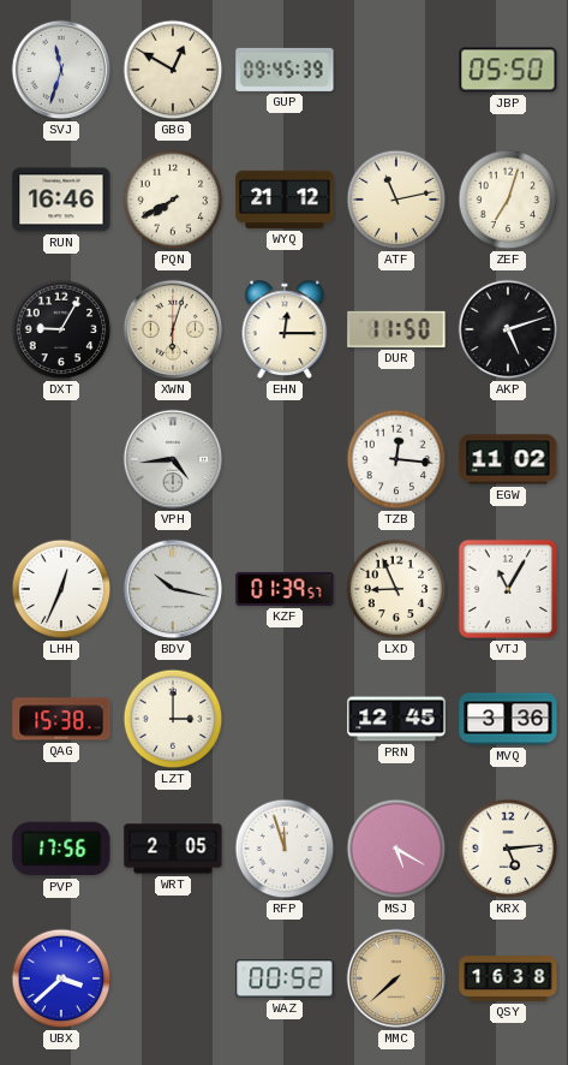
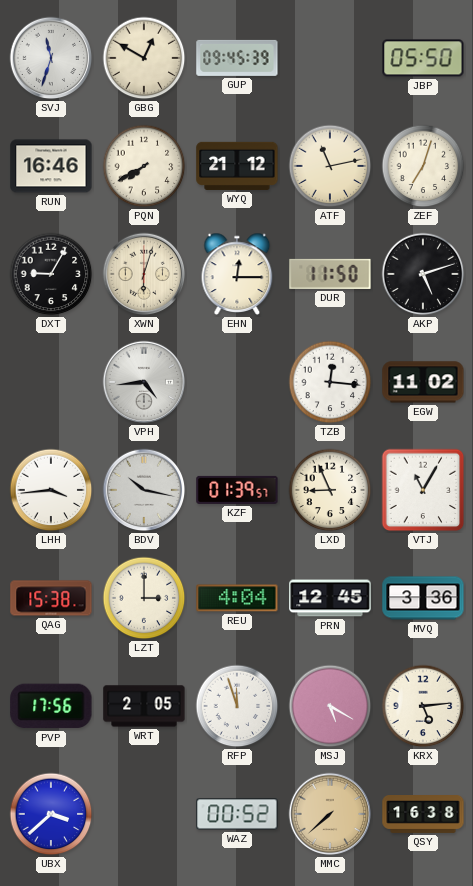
LHH: 12:34 -> 3:44 (51, 490)
REU: none -> 4:04 (237, 598)
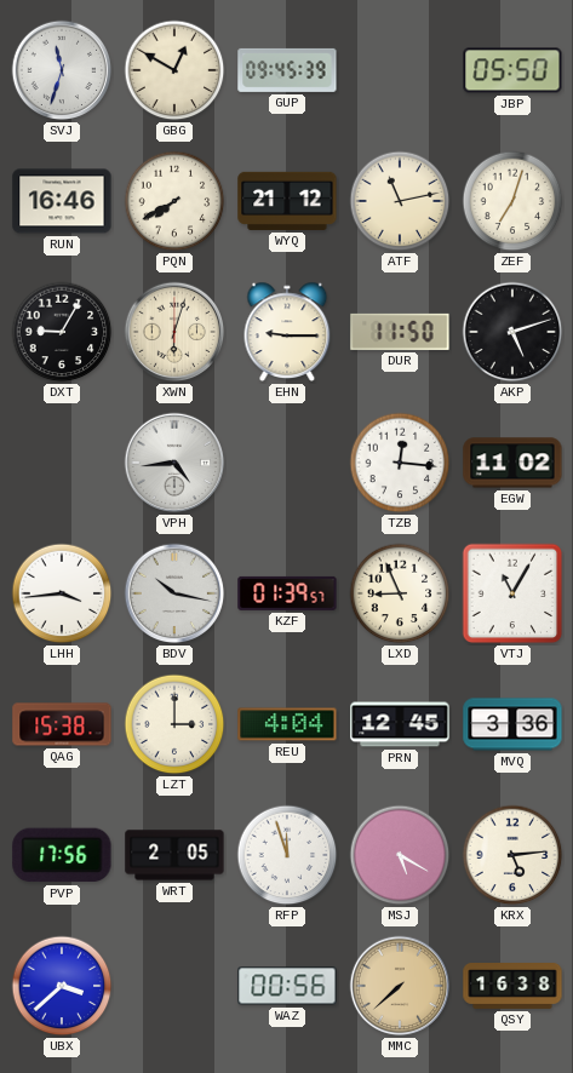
EHN: 12:15 -> 9:15 (287, 332)
WAZ: 00:52 -> 00:56 (287, 986)
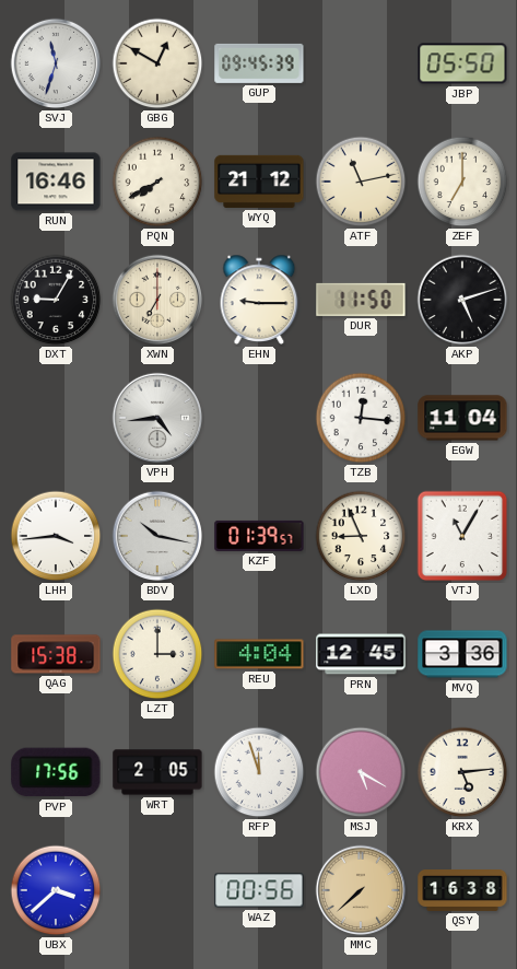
ZEF: 7:03 -> 7:00 (462, 182)
XWN: 6:03 -> 7:00 (157, 300)
EGW: 11:02 -> 11:04 (462, 418)
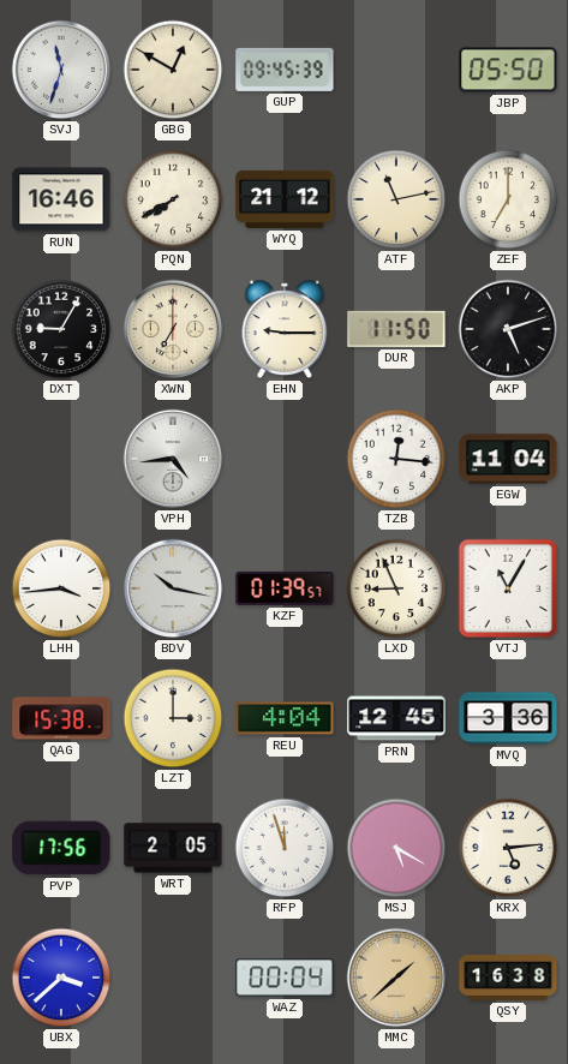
WAZ: 00:56 -> 00:04 (285, 978)
MMC: 7:38 -> 1:38 (396, 978)
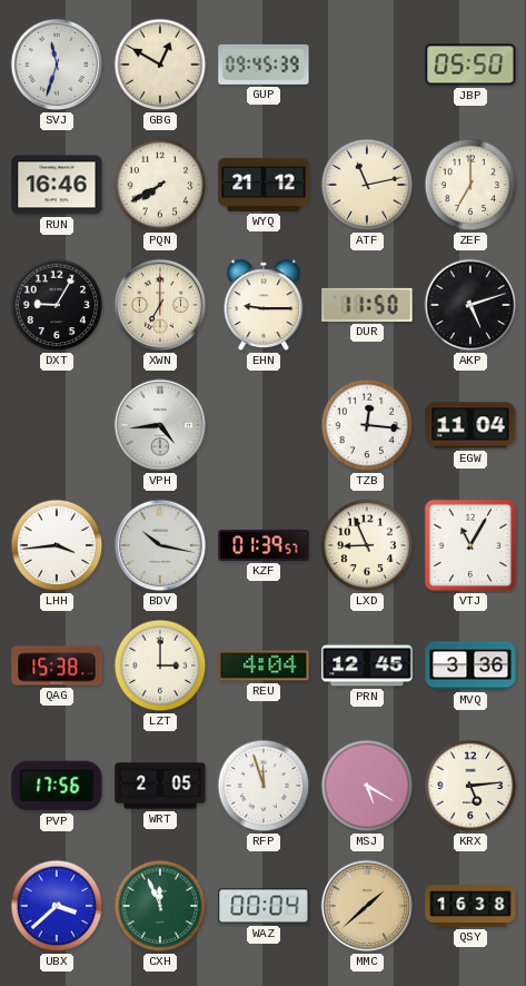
CXH: none -> 11:56 (160, 906)
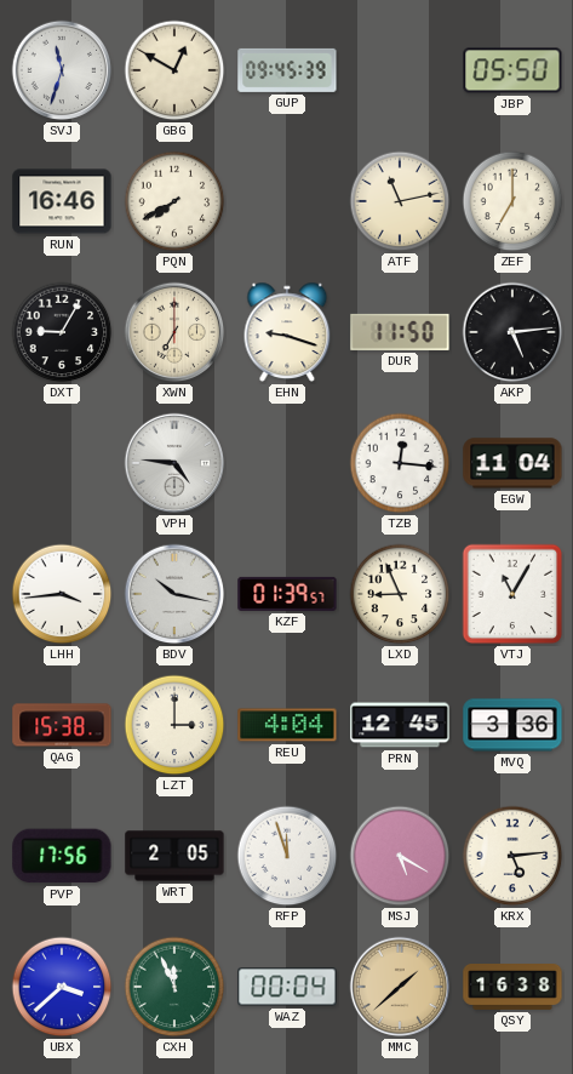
WYQ: 21:12 -> none (264, 185)
EHN: 9:15 -> 9:18 (287, 332)
AKP: 5:12 -> 5:14 (512, 332)
VPH: 4:44 -> 4:46 (174, 463)
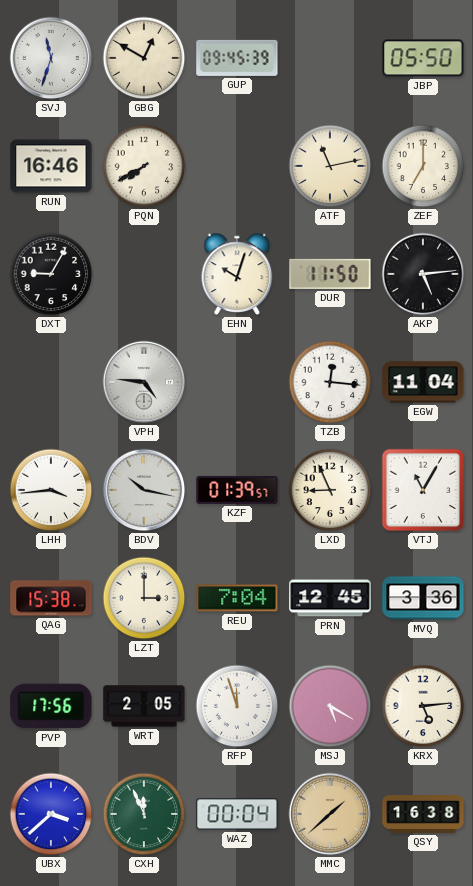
XWN: 7:00 -> none (174, 332)
EHN: 9:18 -> 10:03 (237, 274)
REU: 4:04 -> 7:04 (237, 598)
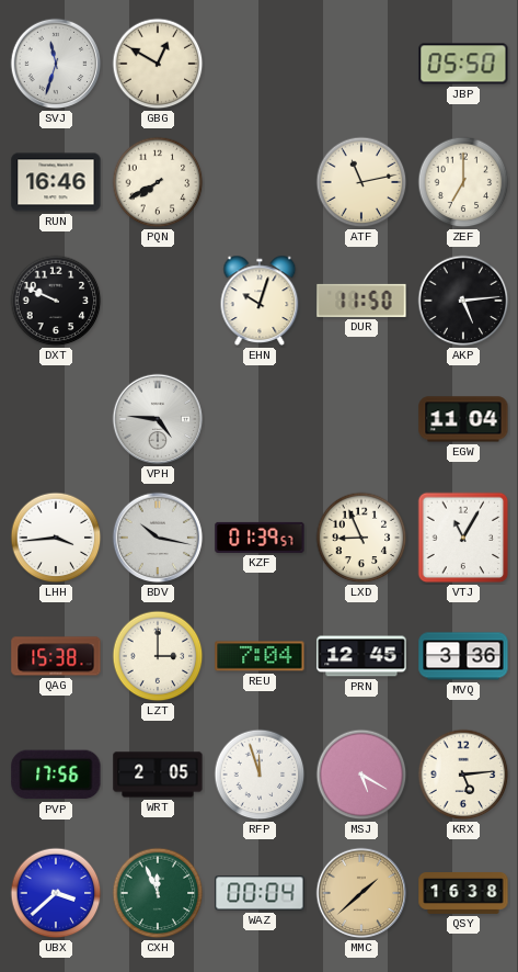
GUP: 09:45 -> none (237, 58)
DXT: 9:05 -> 9:49 (56, 301)
TZB: 12:16 -> none (330, 382)
